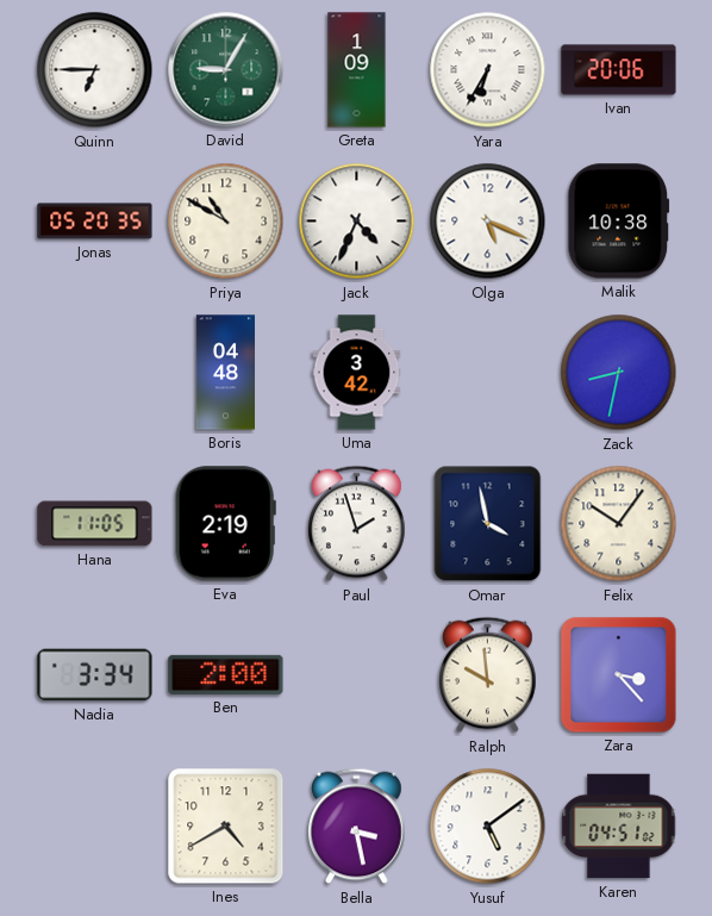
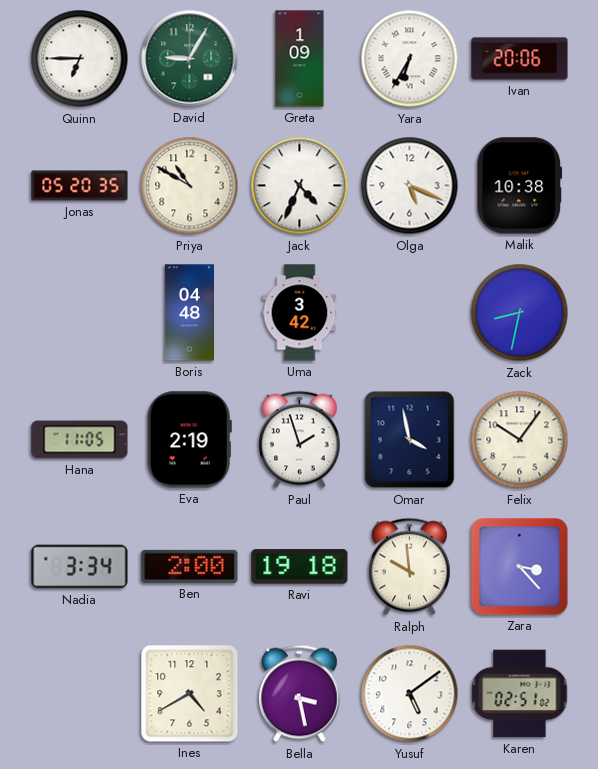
Ravi: none -> 19:18 (300, 567)
Karen: 04:51 -> 02:51 (520, 694)
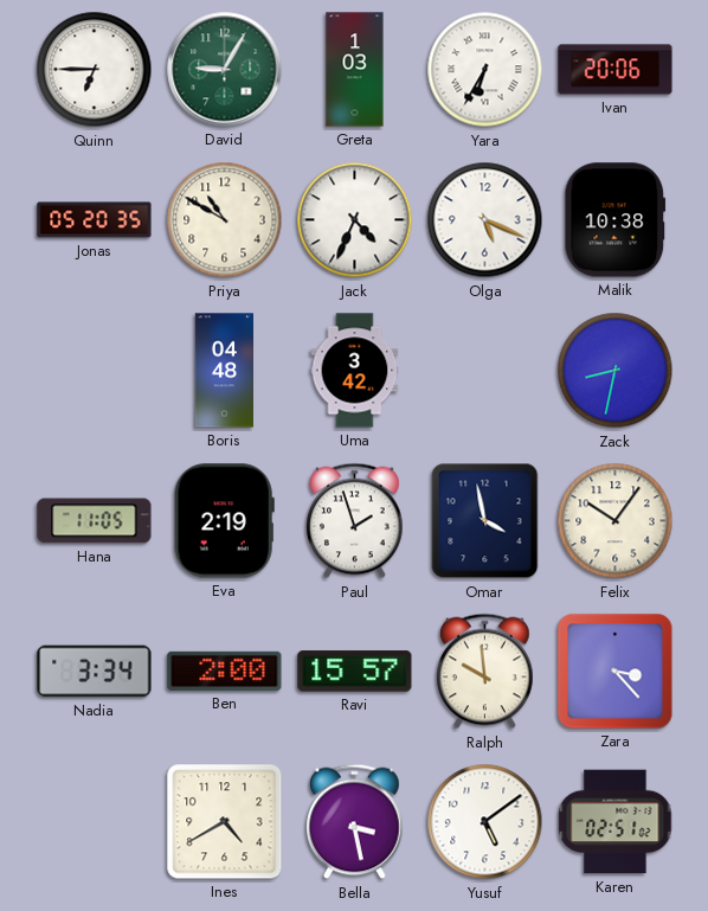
Greta: 1:09 -> 1:03 (355, 70)
Ravi: 19:18 -> 15:57 (355, 672)
